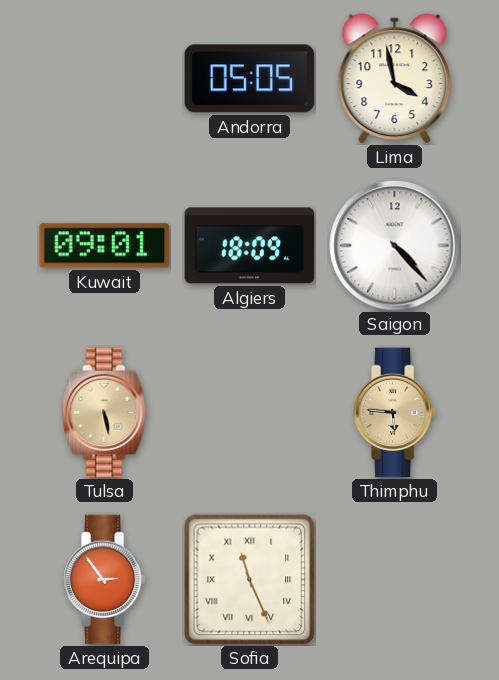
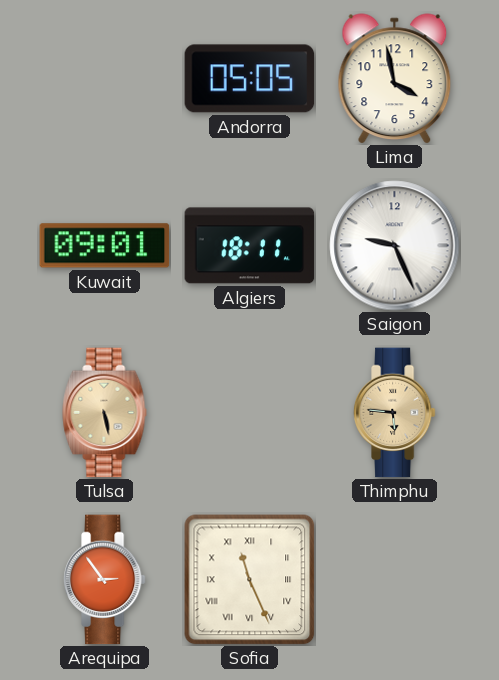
Algiers: 18:09 -> 18:11 (250, 246)
Saigon: 4:23 -> 9:26 (395, 246)
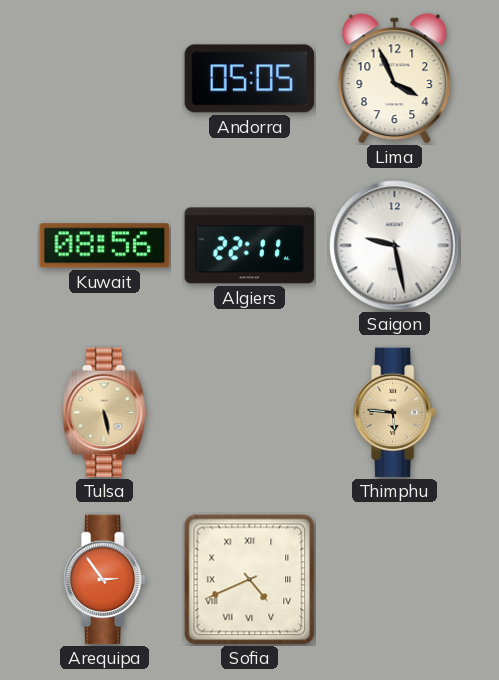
Lima: 3:58 -> 3:56 (395, 78)
Kuwait: 09:01 -> 08:56 (105, 246)
Algiers: 18:11 -> 22:11 (250, 246)
Saigon: 9:26 -> 9:28 (395, 246)
Sofia: 11:26 -> 4:41 (250, 580)
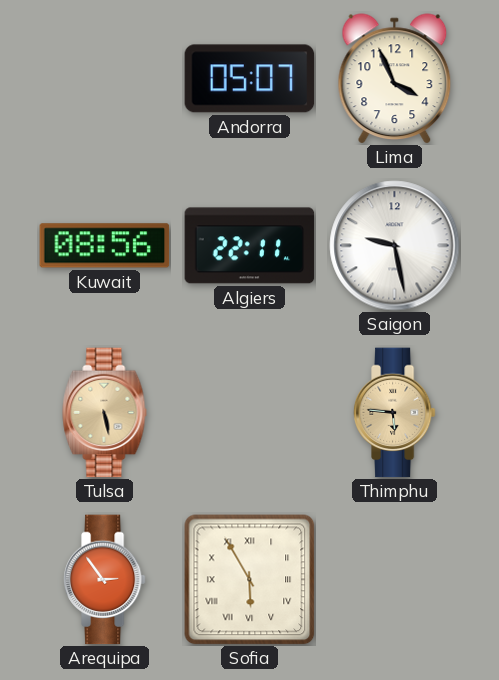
Andorra: 05:05 -> 05:07 (250, 79)
Sofia: 4:41 -> 5:55 (250, 580)
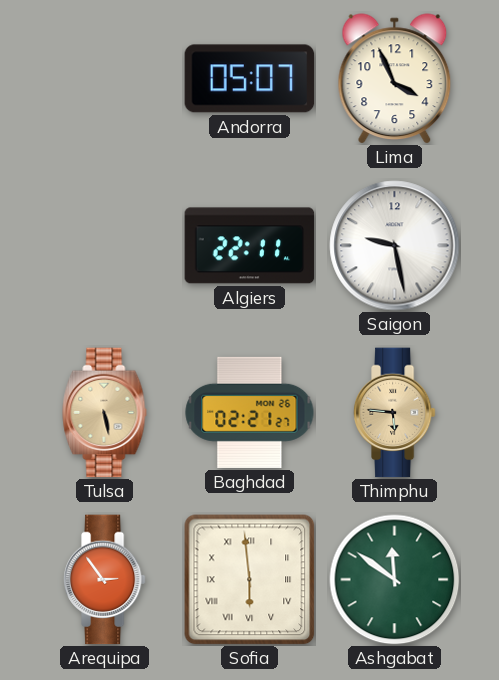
Kuwait: 08:56 -> none (105, 246)
Baghdad: none -> 02:21 (250, 412)
Sofia: 5:55 -> 5:59 (250, 580)
Ashgabat: none -> 11:51 (395, 580)
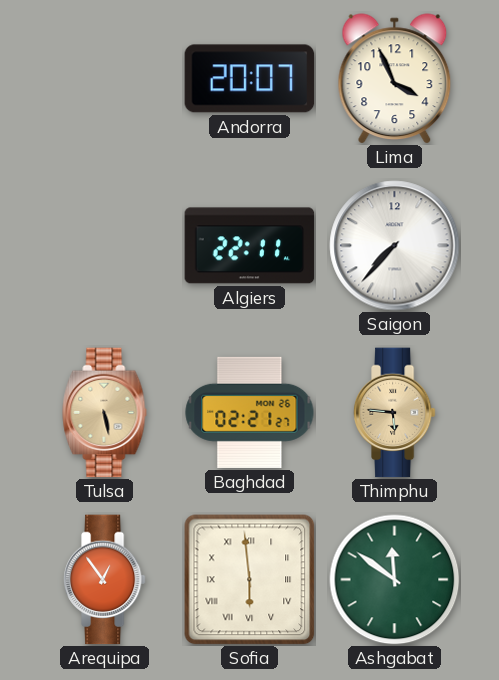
Andorra: 05:07 -> 20:07 (250, 79)
Saigon: 9:28 -> 7:37 (395, 246)
Arequipa: 2:54 -> 12:54 (104, 580)
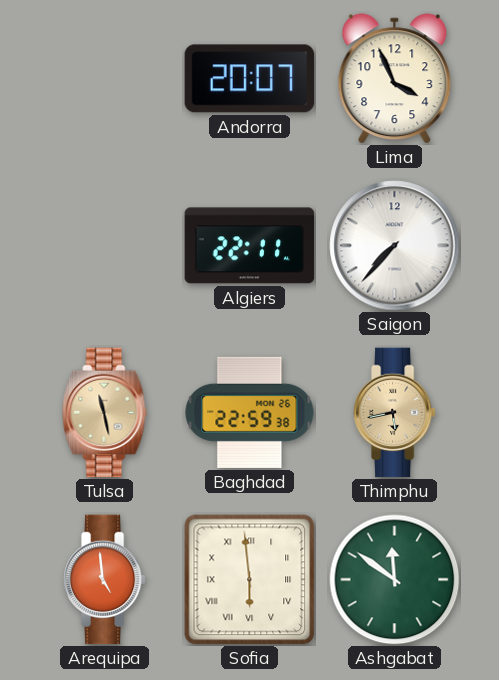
Tulsa: 5:28 -> 11:28 (105, 413)
Baghdad: 02:21 -> 22:59 (250, 412)
Thimphu: 5:46 -> 5:43 (394, 413)
Arequipa: 12:54 -> 4:59 (104, 580)
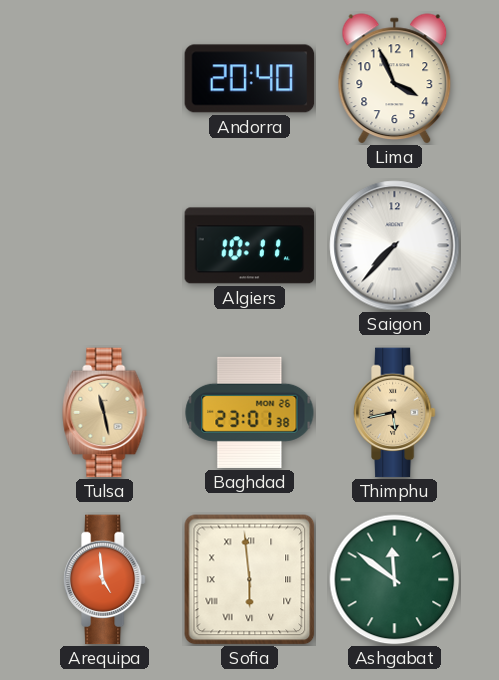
Andorra: 20:07 -> 20:40 (250, 79)
Algiers: 22:11 -> 10:11 (250, 246)
Baghdad: 22:59 -> 23:01 (250, 412)
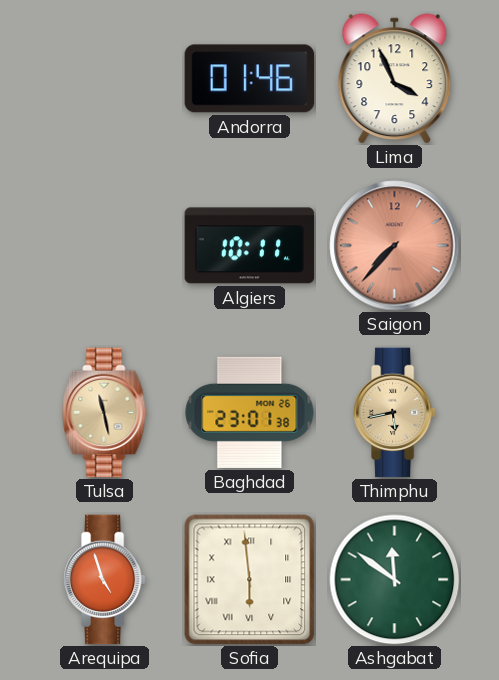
Andorra: 20:40 -> 01:46 (250, 79)
Saigon dial: white -> salmon (395, 246)
Arequipa: 4:59 -> 4:57 (104, 580)
